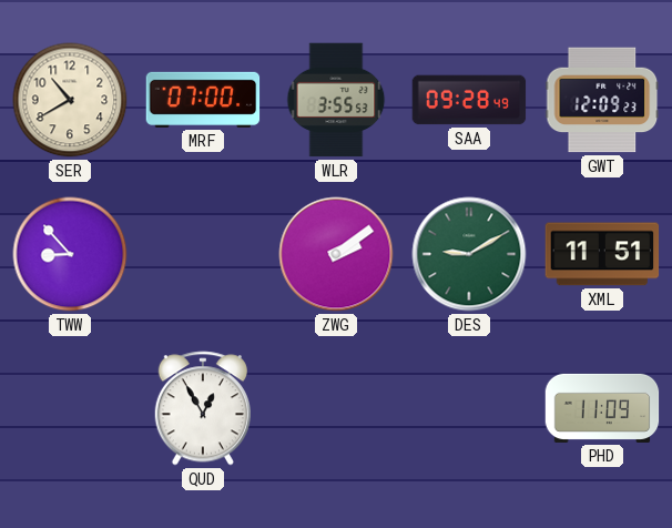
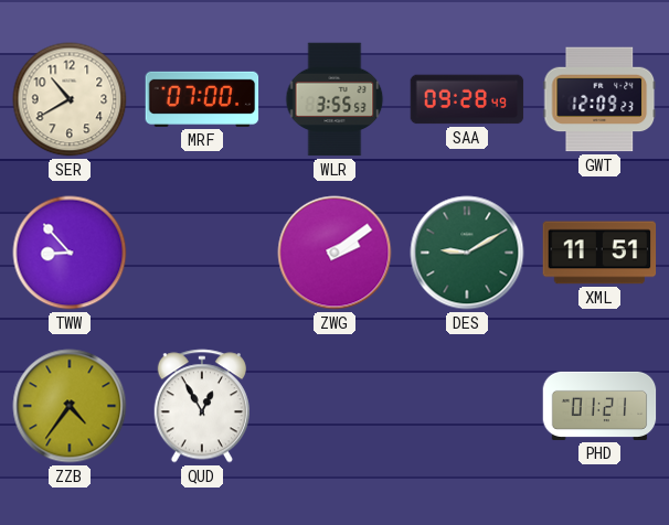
ZZB: none -> 4:36 (70, 406)
PHD: 11:09 -> 01:21 (599, 406)
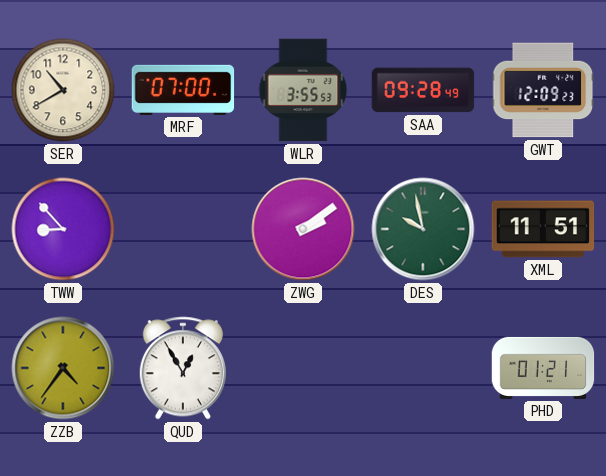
DES: 9:10 -> 9:58 (423, 229)
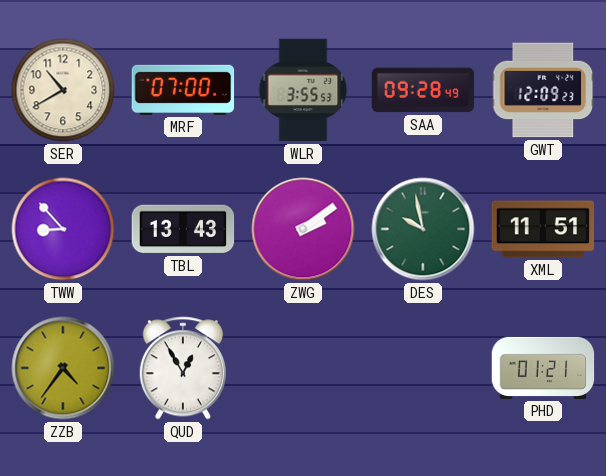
TBL: none -> 13:43 (183, 229)
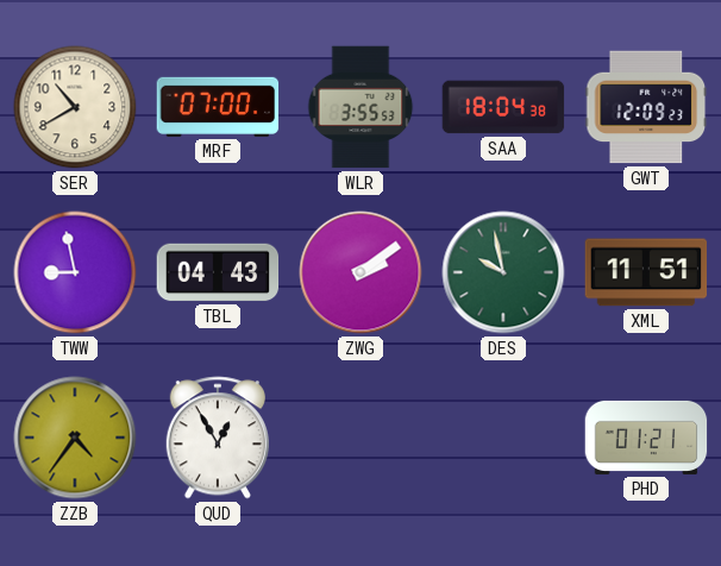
SAA: 09:28 -> 18:04 (503, 107)
TWW: 8:53 -> 8:58 (75, 272)
TBL: 13:43 -> 04:43 (218, 272)
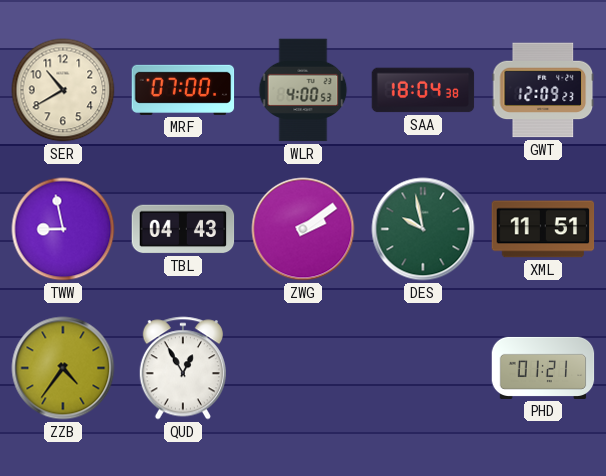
WLR: 3:55 -> 4:00 (303, 90)
